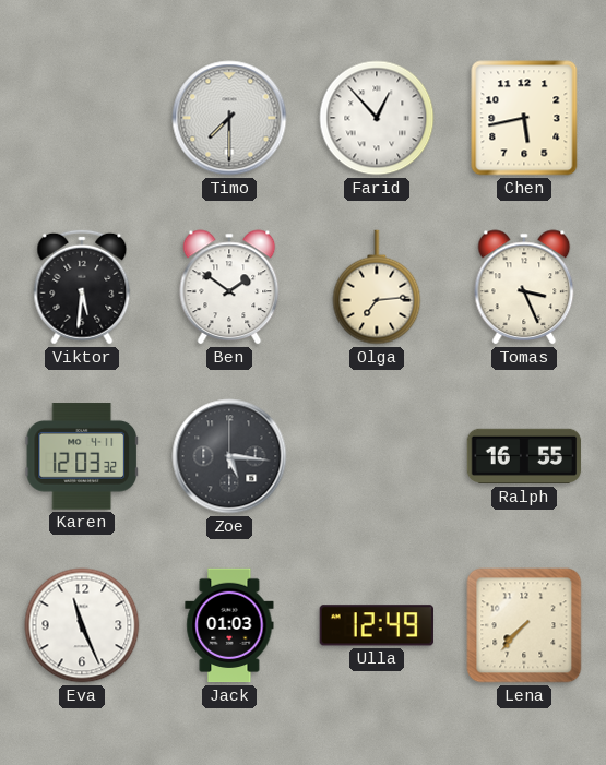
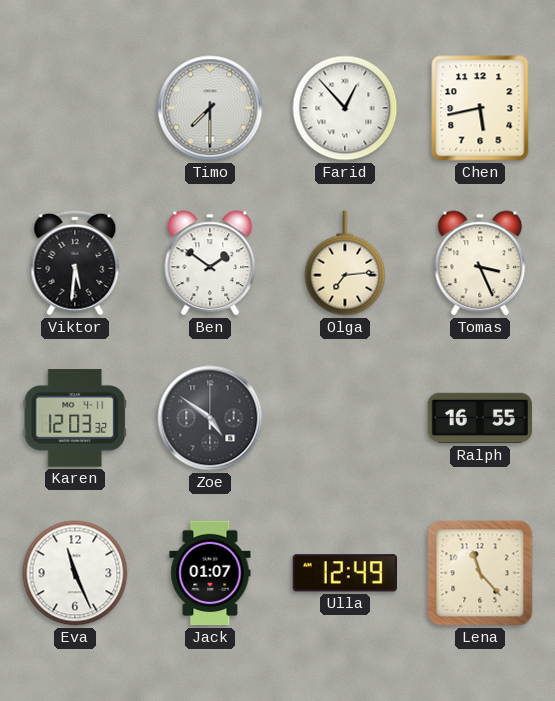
Zoe: 5:16 -> 4:51 (210, 418)
Jack: 01:03 -> 01:07 (210, 573)
Lena: 7:37 -> 11:23 (480, 573)
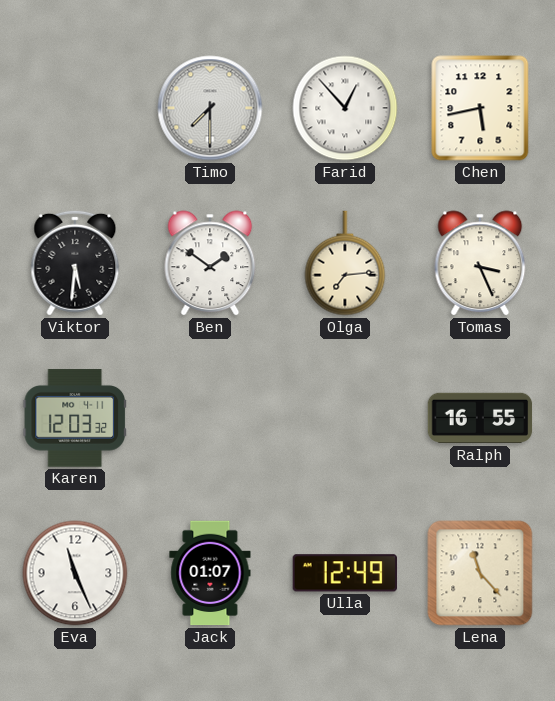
Zoe: 4:51 -> none (210, 418)
